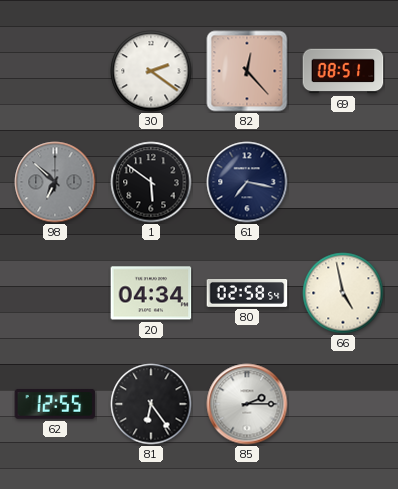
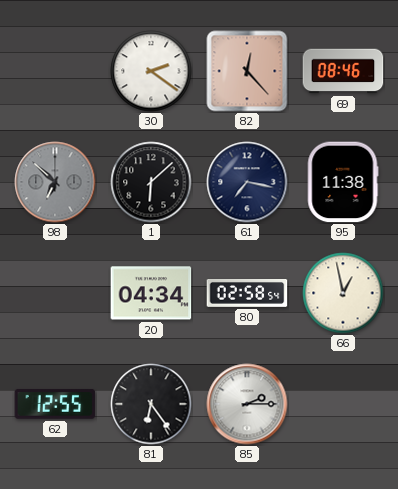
69: 08:51 -> 08:46 (343, 71)
1: 5:51 -> 6:08 (151, 182)
95: none -> 11:38 (343, 182)
66: 4:58 -> 12:58 (343, 293)
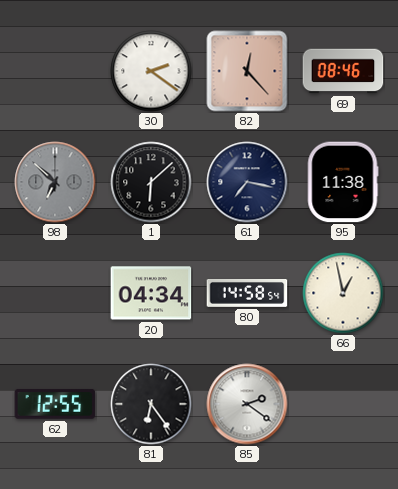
80: 02:58 -> 14:58 (247, 294)
85: 2:15 -> 2:21 (247, 404)
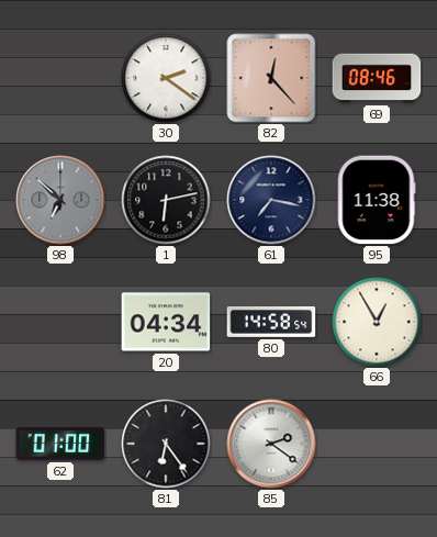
1: 6:08 -> 6:13 (166, 200)
66: 12:58 -> 12:55 (377, 322)
62: 12:55 -> 01:00 (60, 444)
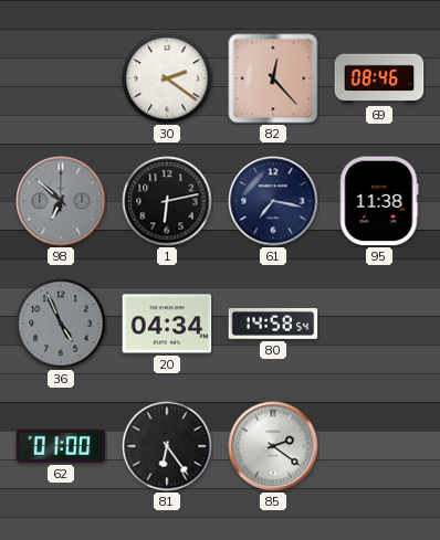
36: none -> 4:56 (61, 324)
66: 12:55 -> none (377, 322)
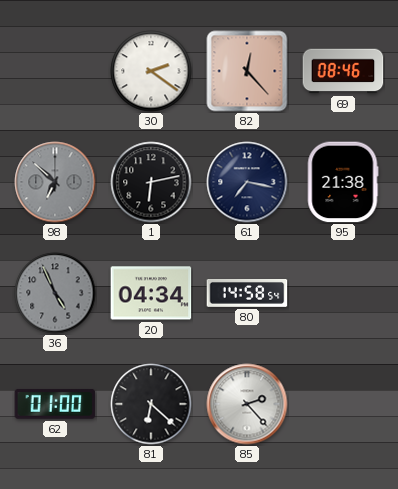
95: 11:38 -> 21:38 (343, 182)
81: 6:24 -> 6:22 (151, 404)
85: 2:21 -> 2:23 (247, 404)
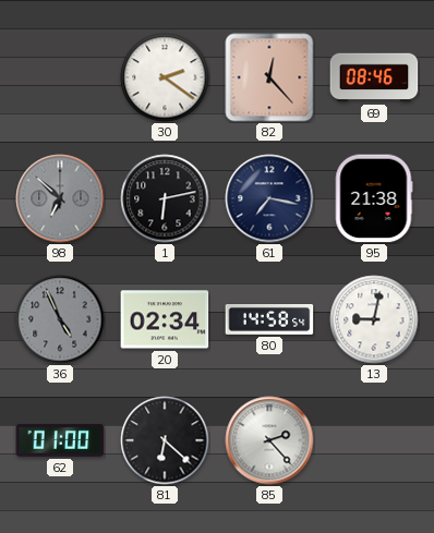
20: 04:34 -> 02:34 (165, 319)
13: none -> 9:02 (374, 319)
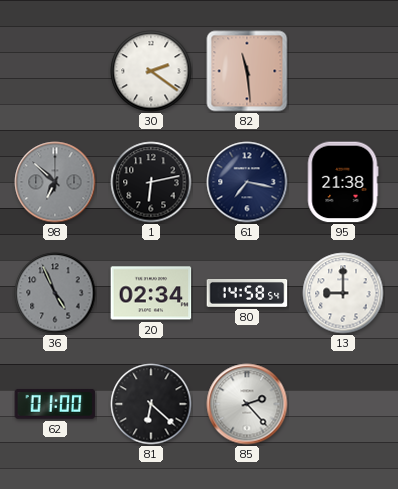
82: 12:23 -> 11:29 (247, 71)
69: 08:46 -> none (374, 77)
13: 9:02 -> 9:00 (343, 293)
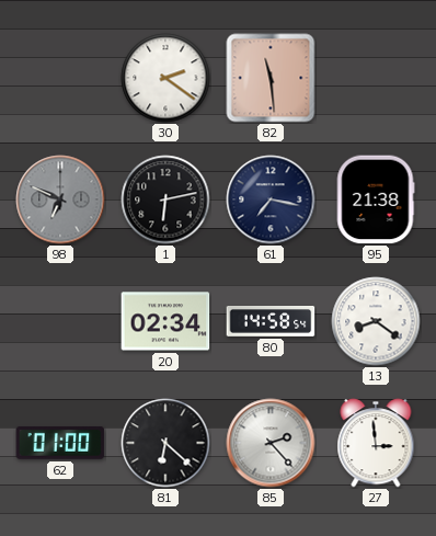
98: 6:52 -> 6:49 (60, 199)
36: 4:56 -> none (55, 293)
13: 9:00 -> 8:21 (376, 321)
27: none -> 2:59 (376, 443)
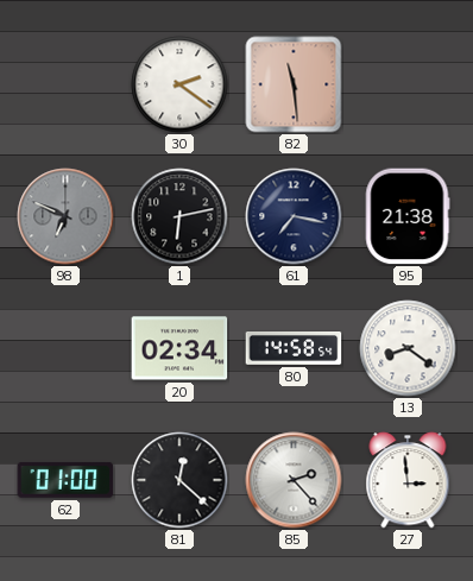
81: 6:22 -> 12:22 (179, 480)
